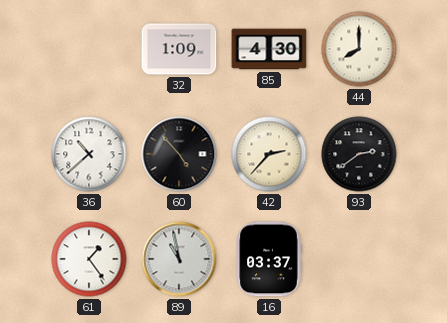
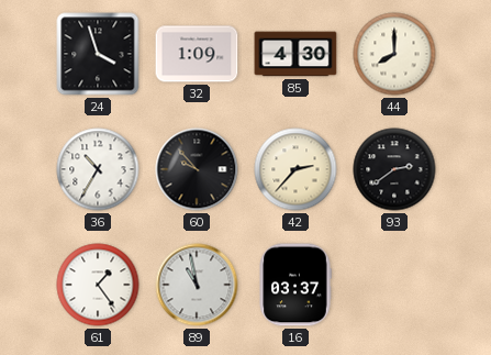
24: none -> 3:57 (98, 54)
36: 10:38 -> 10:35 (98, 169)
60: 4:53 -> 9:53 (197, 169)
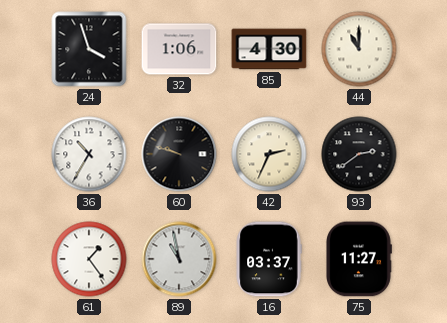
32: 1:09 -> 1:06 (179, 49)
44: 8:00 -> 11:00 (359, 49)
60: 9:53 -> 9:48 (179, 154)
42: 2:37 -> 2:34 (269, 154)
75: none -> 11:27 (359, 259)
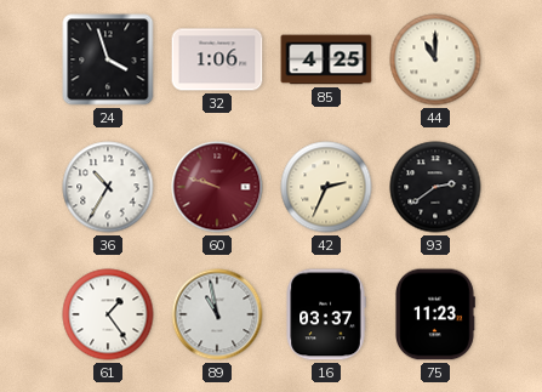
85: 4:30 -> 4:25 (326, 59)
60 dial: black -> burgundy (217, 187)
75: 11:27 -> 11:23 (435, 314)
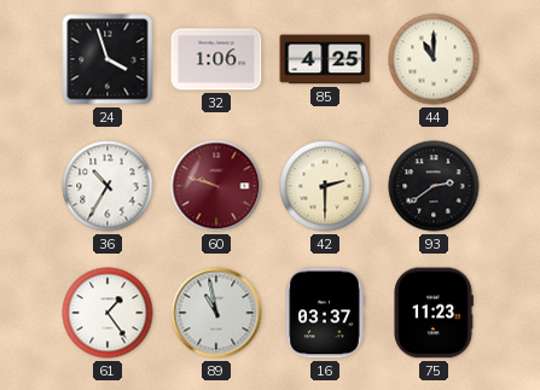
42: 2:34 -> 2:30 (325, 186)
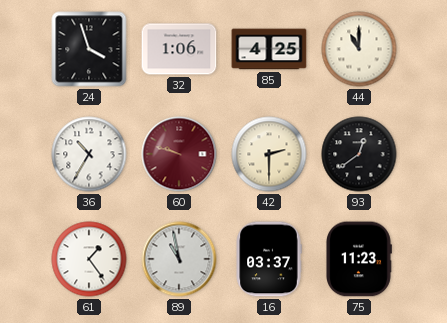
93: 2:39 -> 12:39 (359, 154)
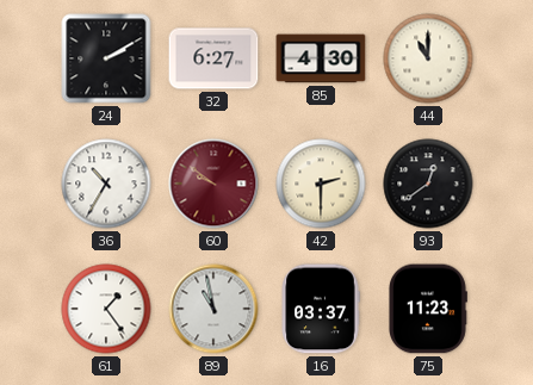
24: 3:57 -> 2:10 (106, 58)
32: 1:06 -> 6:27 (213, 58)
85: 4:25 -> 4:30 (321, 58)
60: 9:48 -> 9:51 (213, 184)
